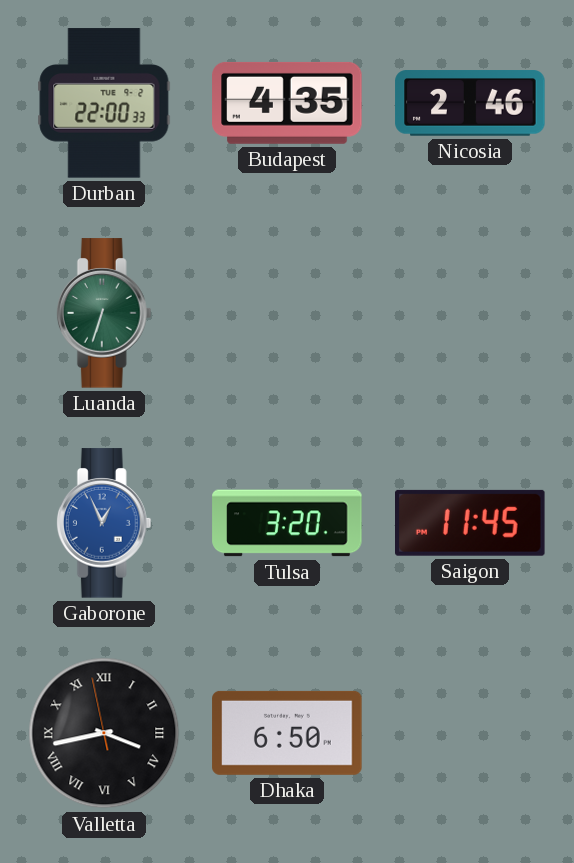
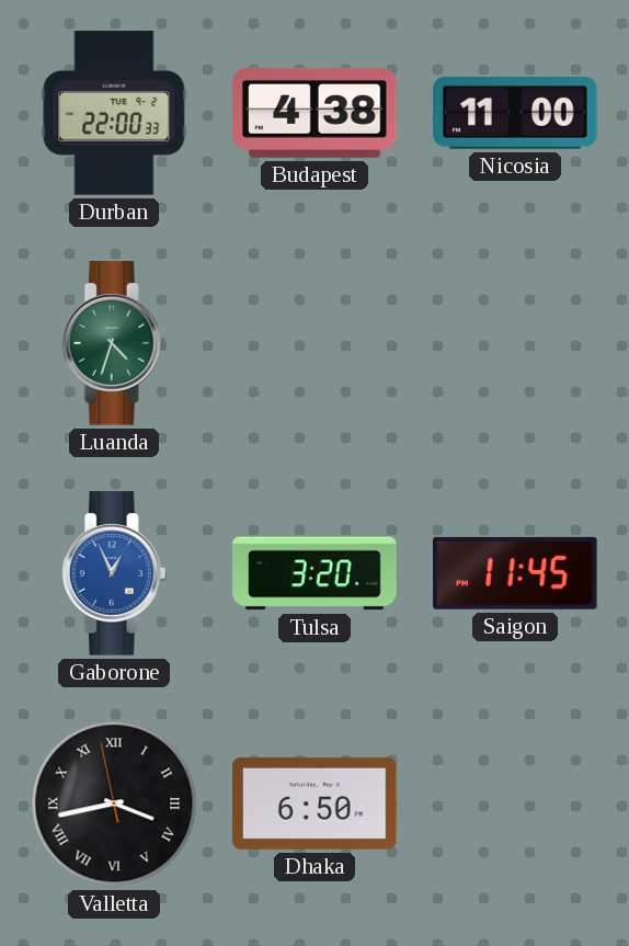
Budapest: 4:35 -> 4:38 (314, 113)
Nicosia: 2:46 -> 11:00 (515, 113)
Luanda: 6:33 -> 4:33 (114, 343)
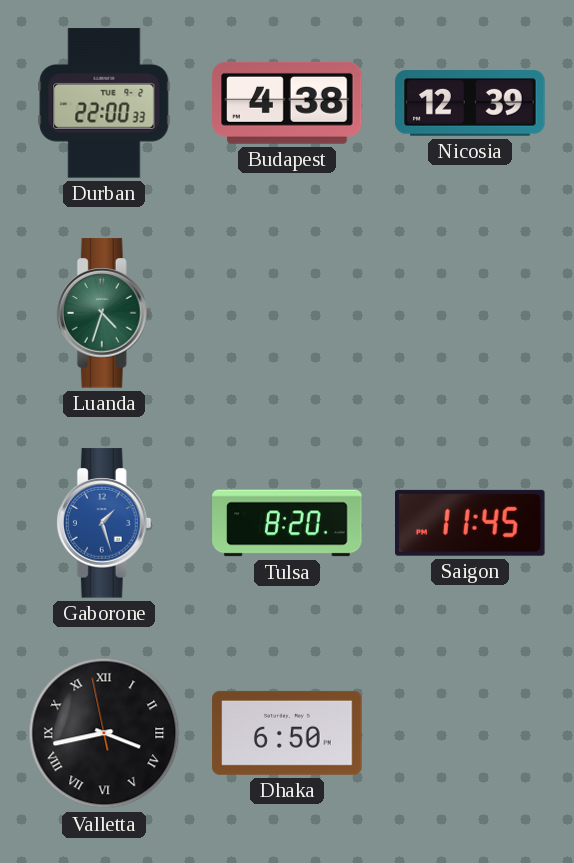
Nicosia: 11:00 -> 12:39 (470, 103)
Gaborone: 12:56 -> 1:27 (104, 523)
Tulsa: 3:20 -> 8:20 (287, 523)
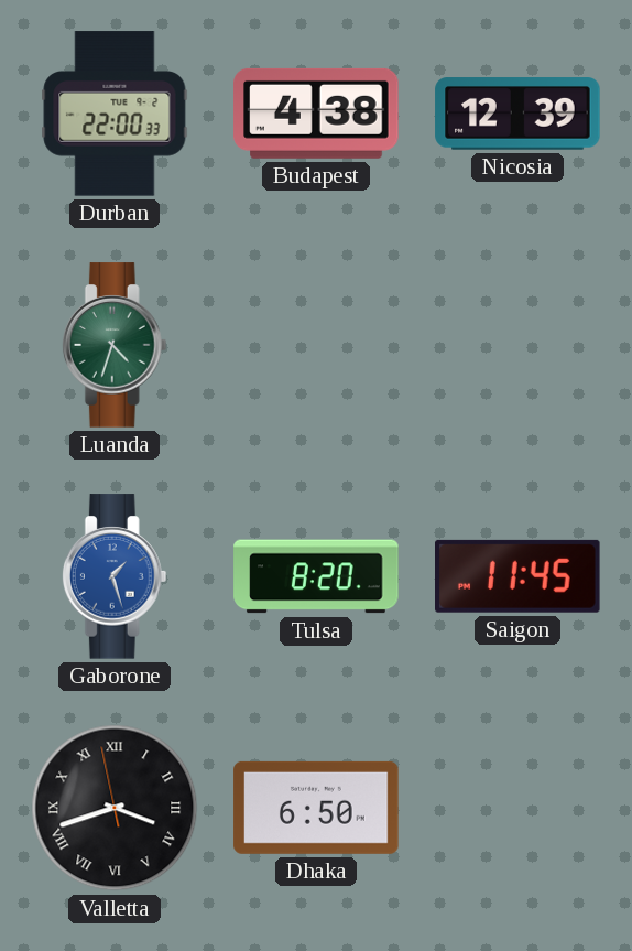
Valletta: 3:42 -> 3:41 (115, 808)
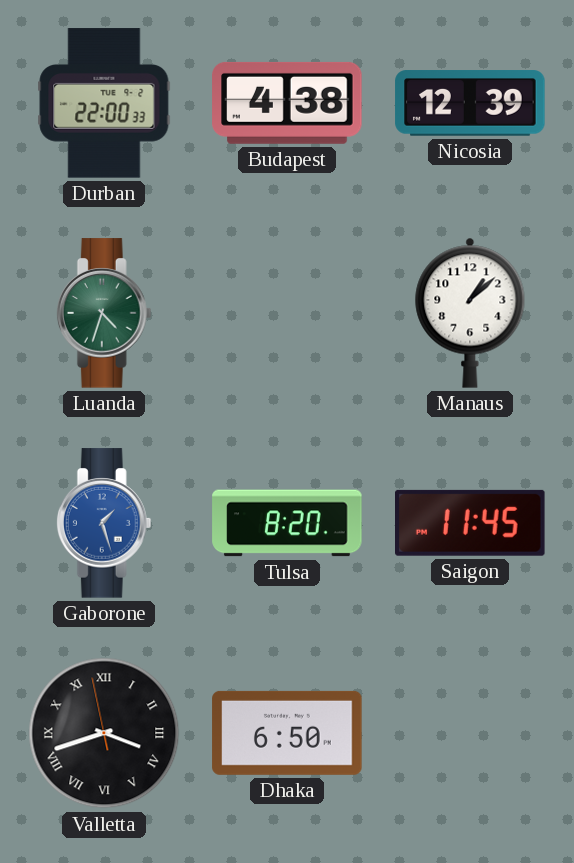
Manaus: none -> 1:08 (470, 313)
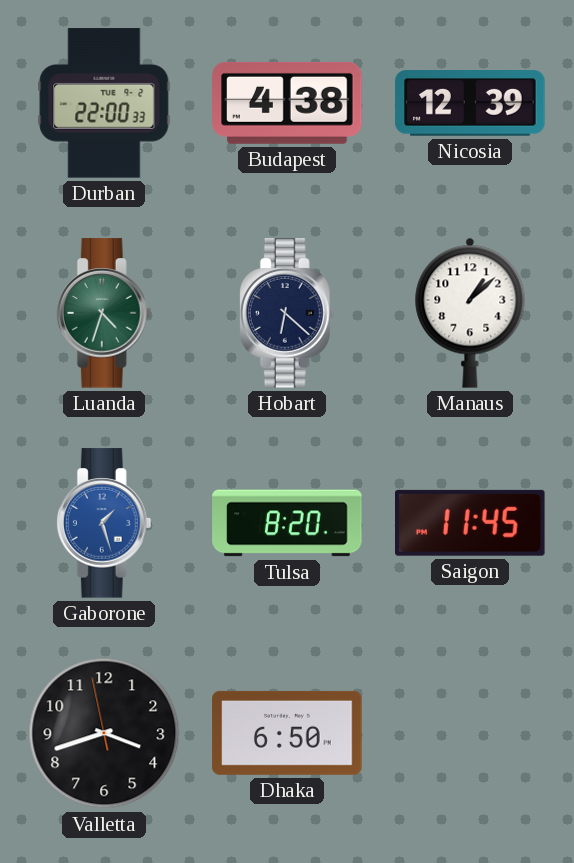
Hobart: none -> 6:22 (287, 313)
Valletta numerals: Roman -> Arabic (104, 733)
